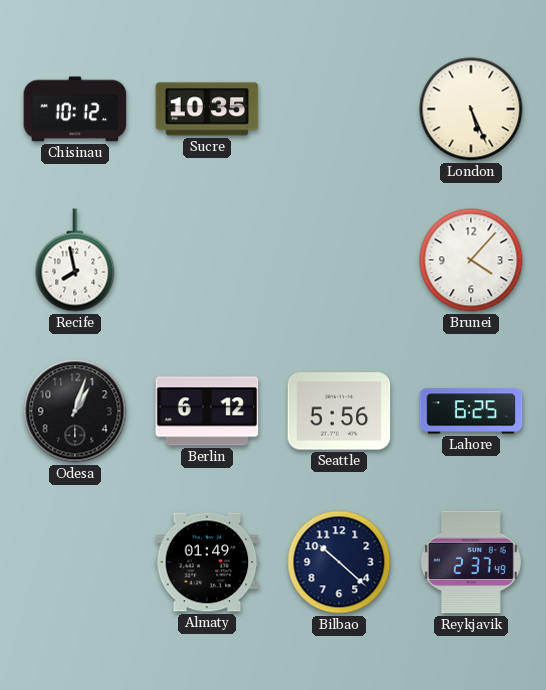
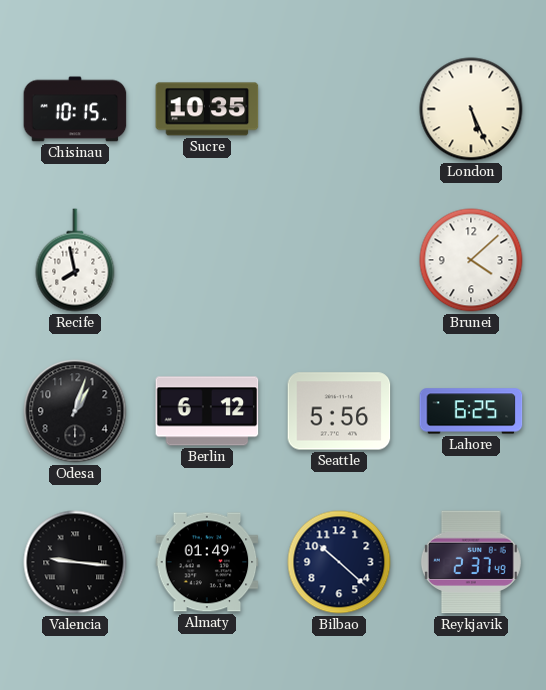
Chisinau: 10:12 -> 10:15 (75, 109)
Brunei: 4:07 -> 4:08 (471, 260)
Valencia: none -> 9:16 (75, 562)
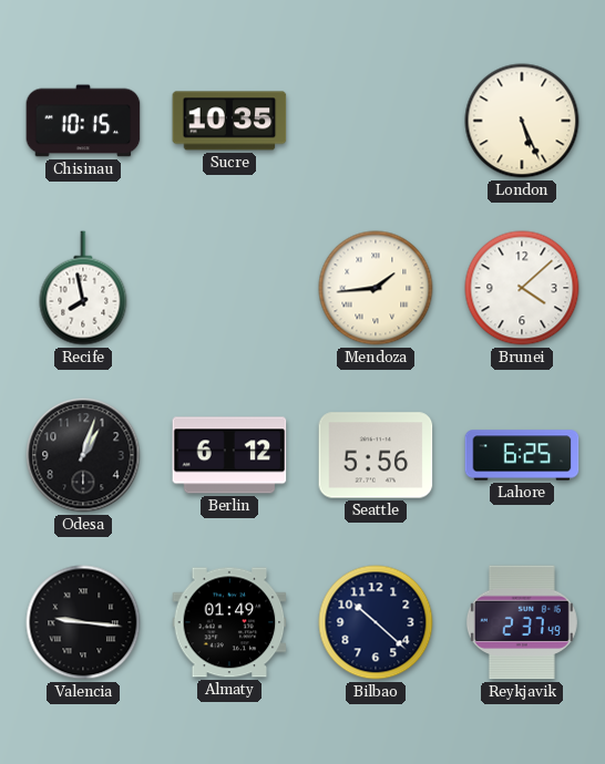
Mendoza: none -> 1:44 (376, 288)
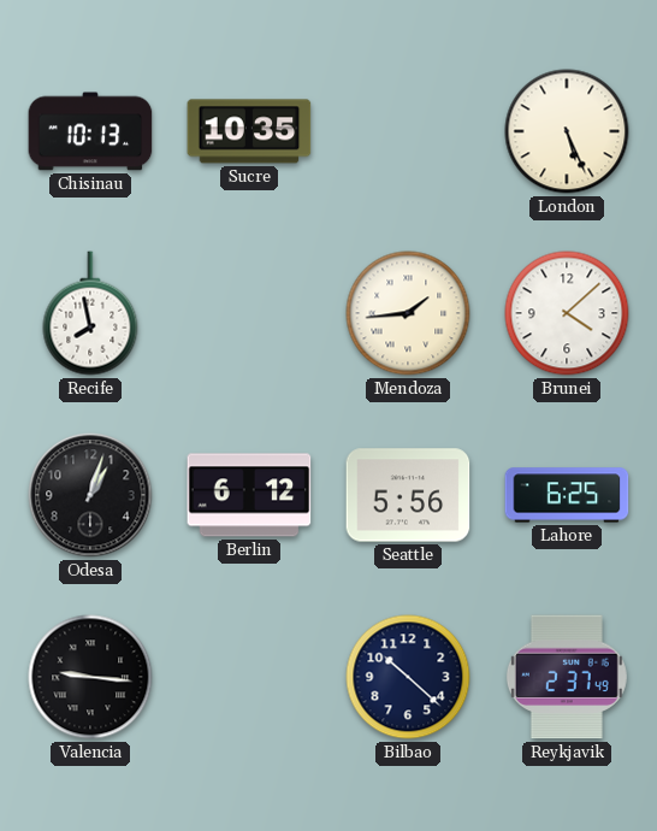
Chisinau: 10:15 -> 10:13 (90, 131)
Almaty: 01:49 -> none (229, 622)
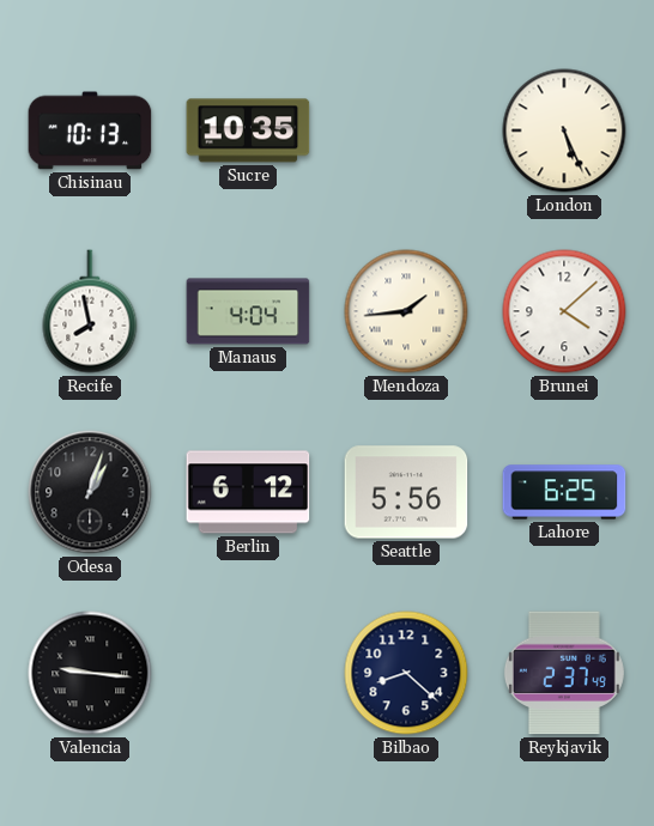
Manaus: none -> 4:04 (248, 311)
Bilbao: 10:22 -> 8:22 (406, 673)
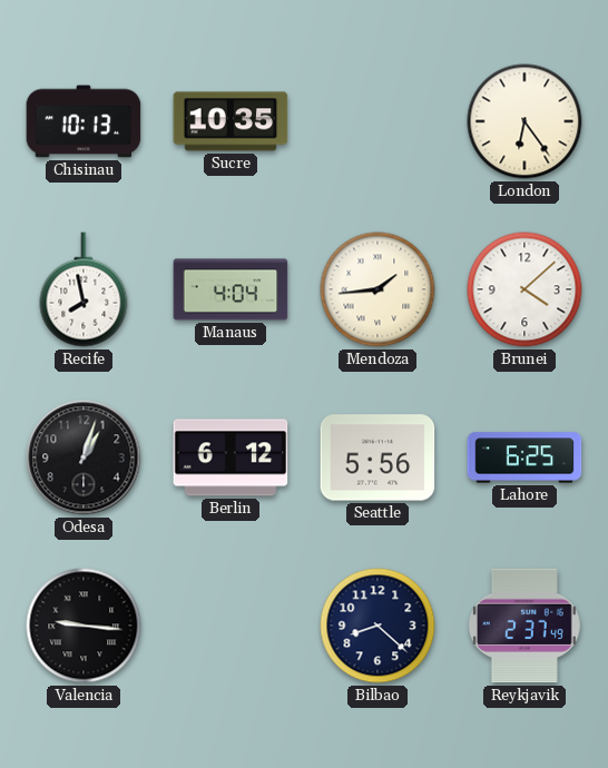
London: 5:26 -> 6:24 (524, 121)
